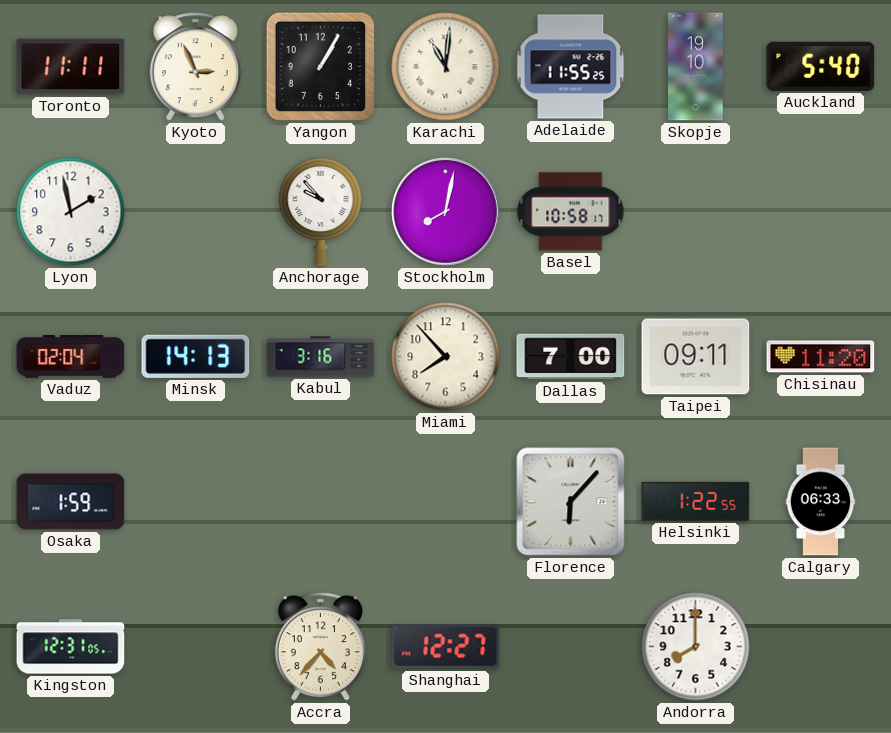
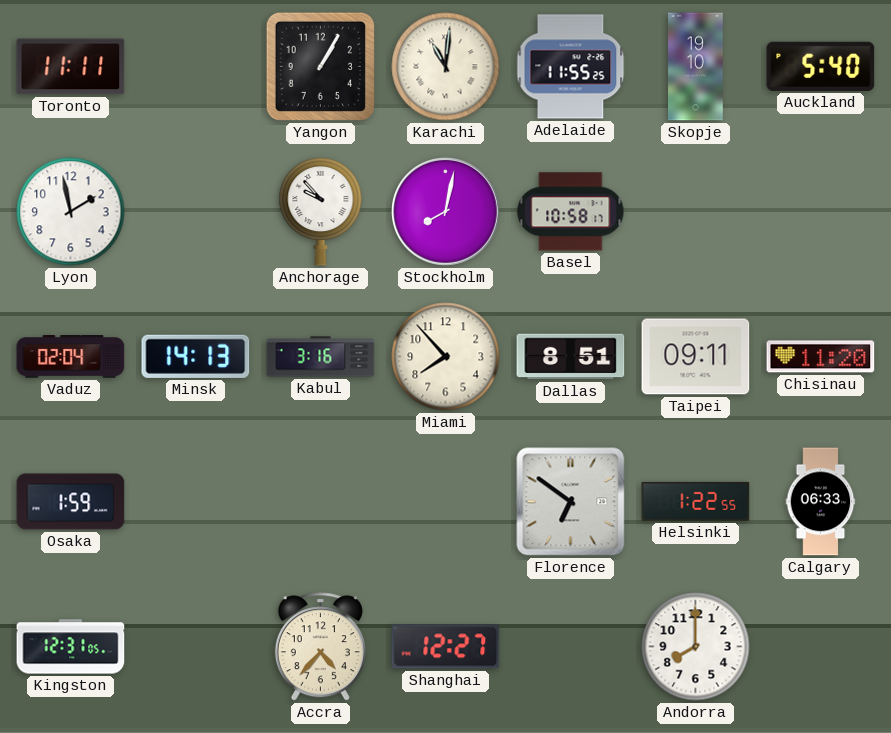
Kyoto: 2:56 -> none (195, 67)
Dallas: 7:00 -> 8:51 (571, 357)
Florence: 6:07 -> 6:51 (571, 502)
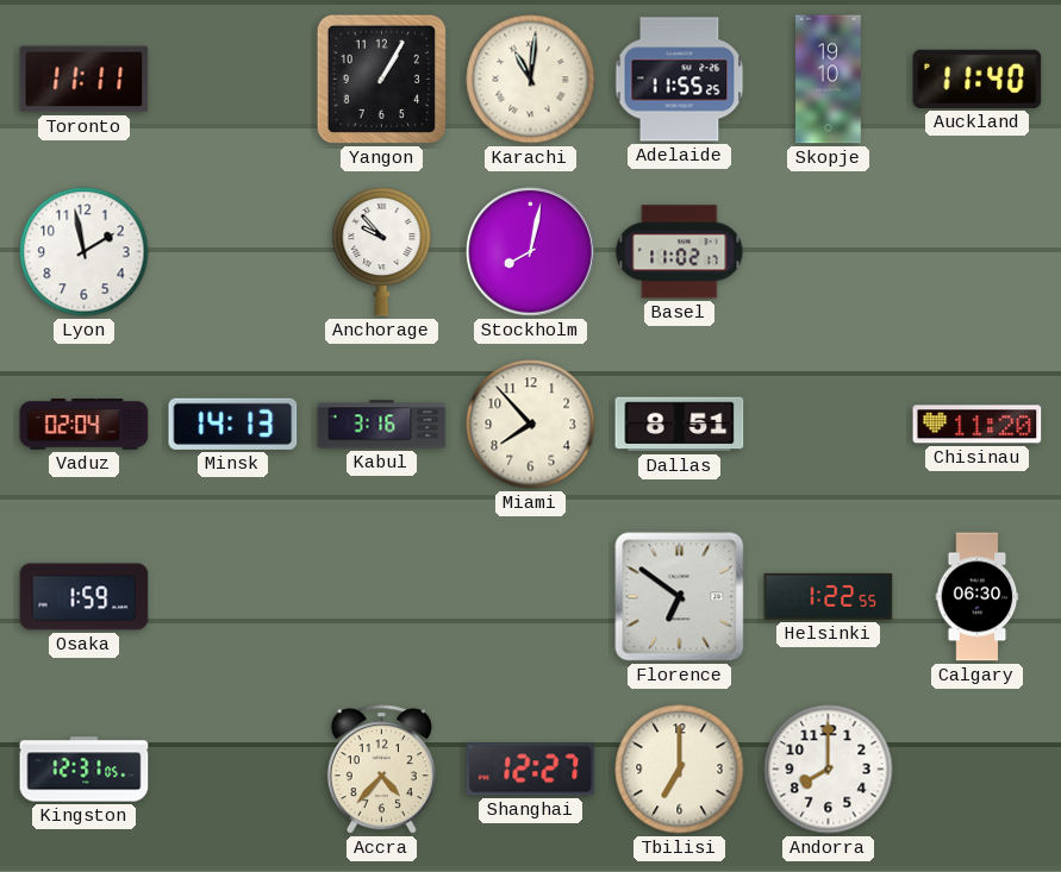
Auckland: 5:40 -> 11:40 (978, 79)
Basel: 10:58 -> 11:02 (680, 252)
Taipei: 09:11 -> none (696, 357)
Calgary: 06:33 -> 06:30 (978, 597)
Tbilisi: none -> 7:00 (680, 770)
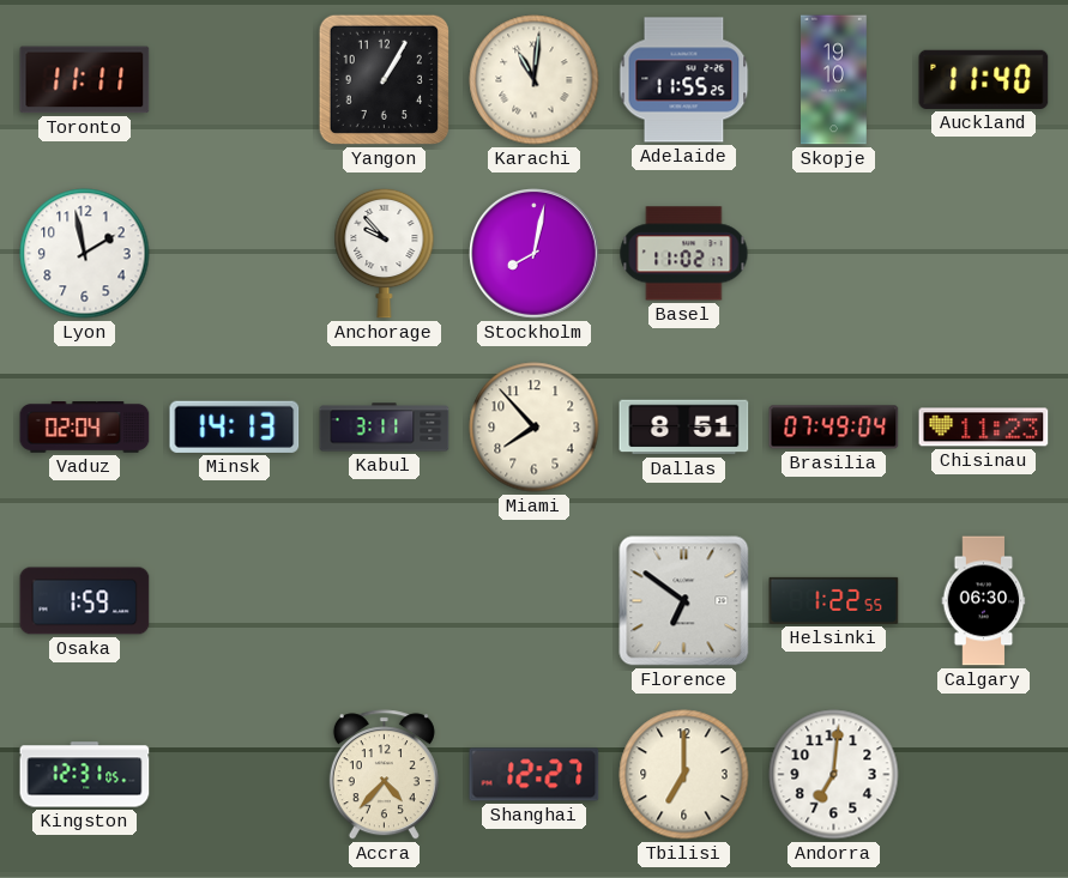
Kabul: 3:16 -> 3:11 (385, 428)
Brasilia: none -> 07:49 (834, 428)
Chisinau: 11:20 -> 11:23 (984, 428)
Andorra: 8:00 -> 7:01 (834, 775)
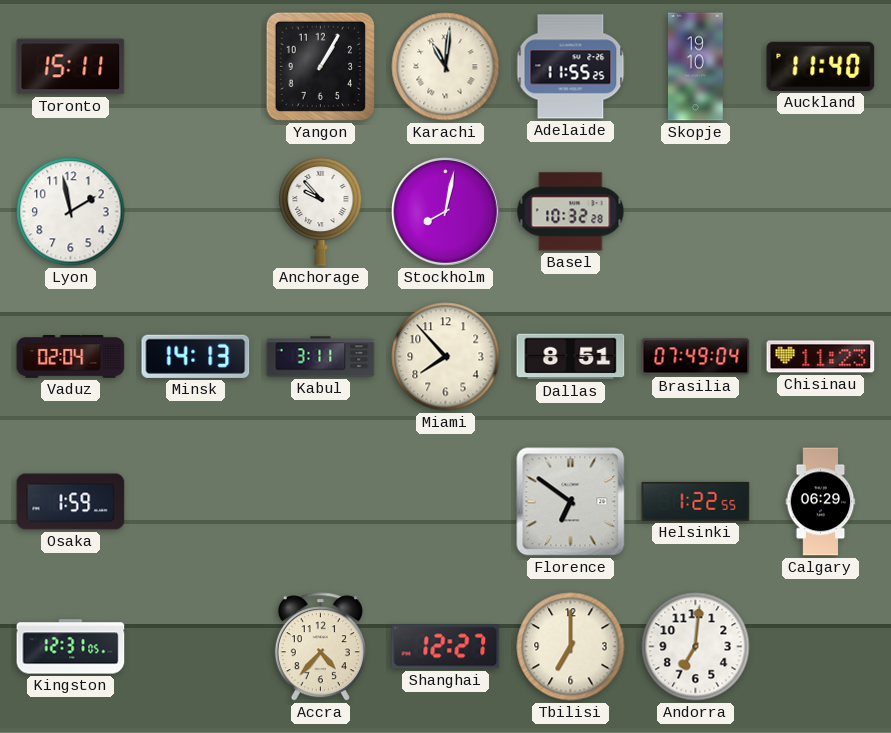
Toronto: 11:11 -> 15:11 (71, 67)
Basel: 11:02 -> 10:32 (571, 212)
Calgary: 06:30 -> 06:29 (821, 502)
